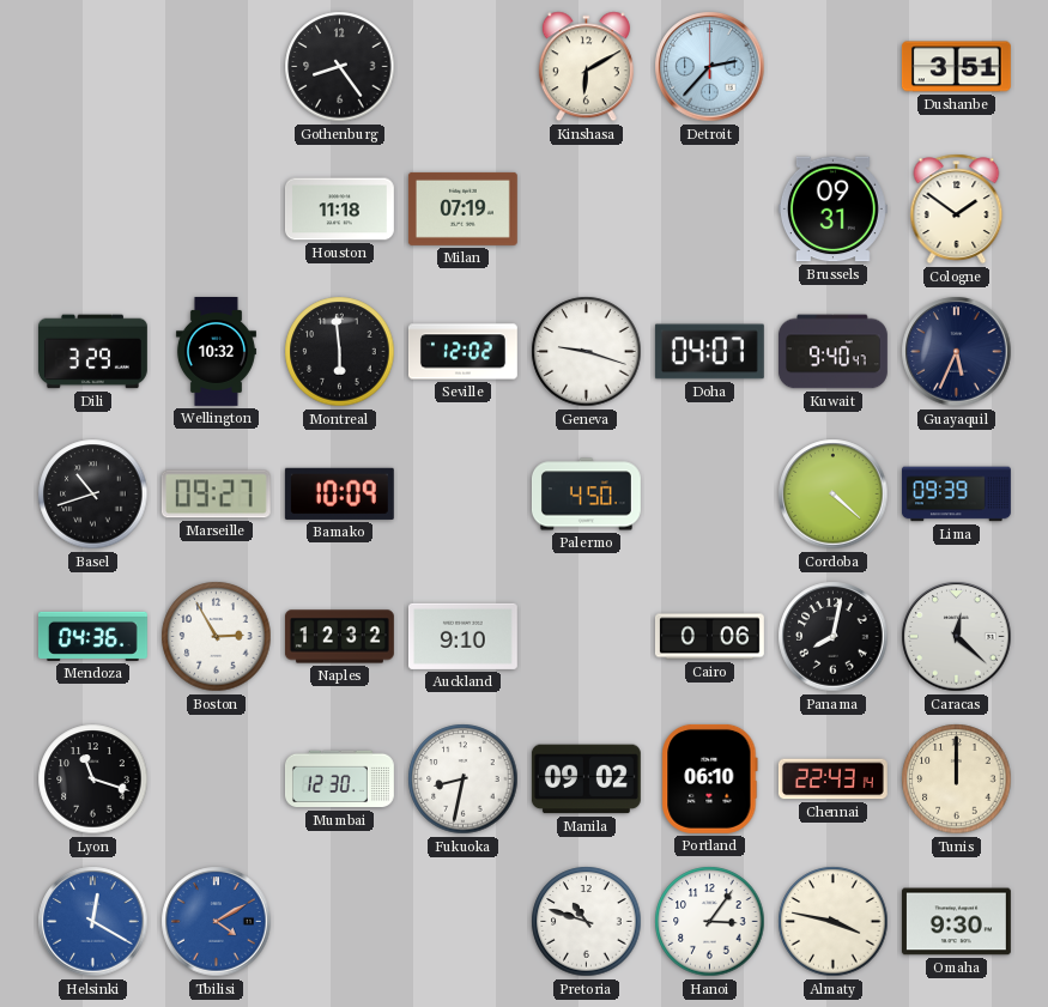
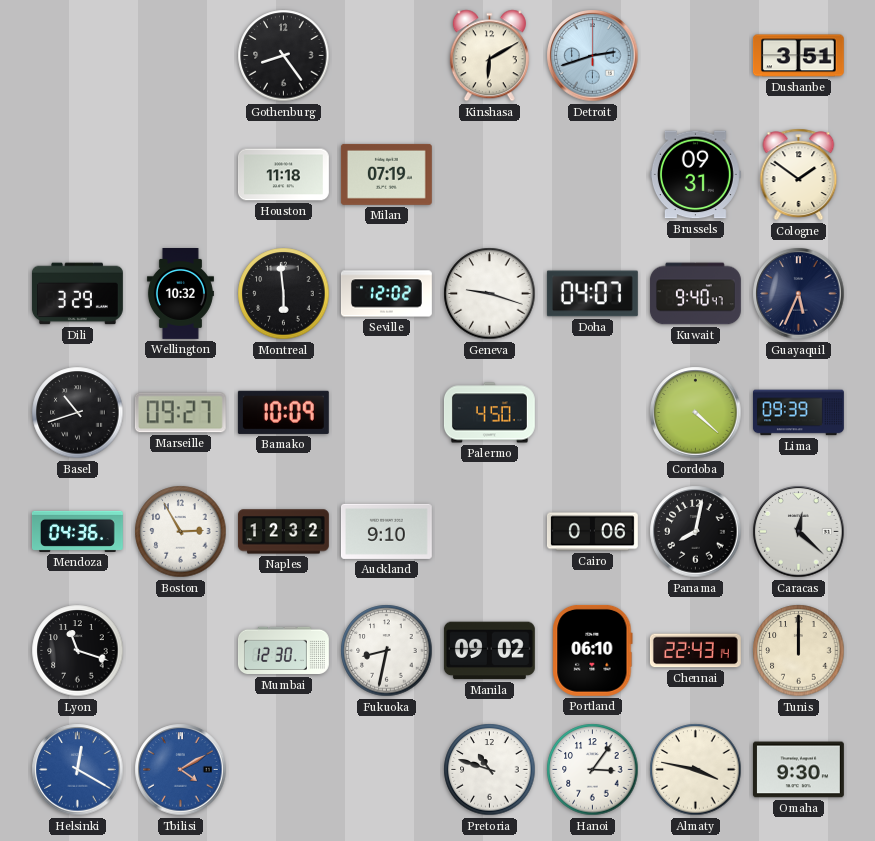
Detroit: 2:37 -> 2:42 (593, 56)
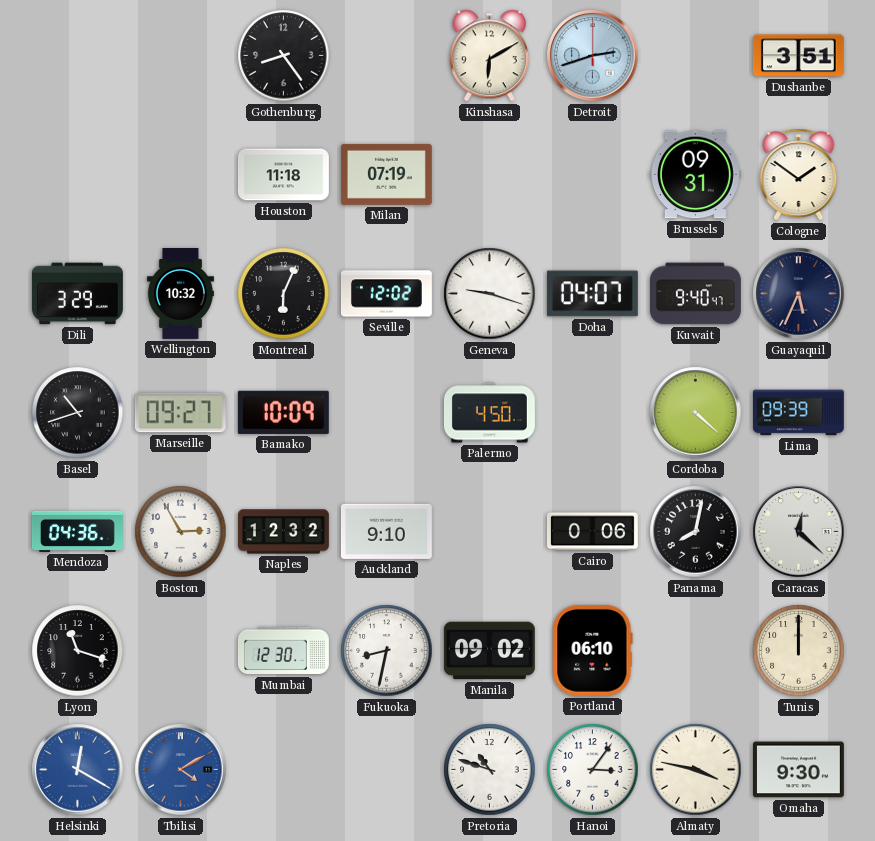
Montreal: 5:59 -> 6:04 (284, 294)
Chennai: 22:43 -> none (695, 651)
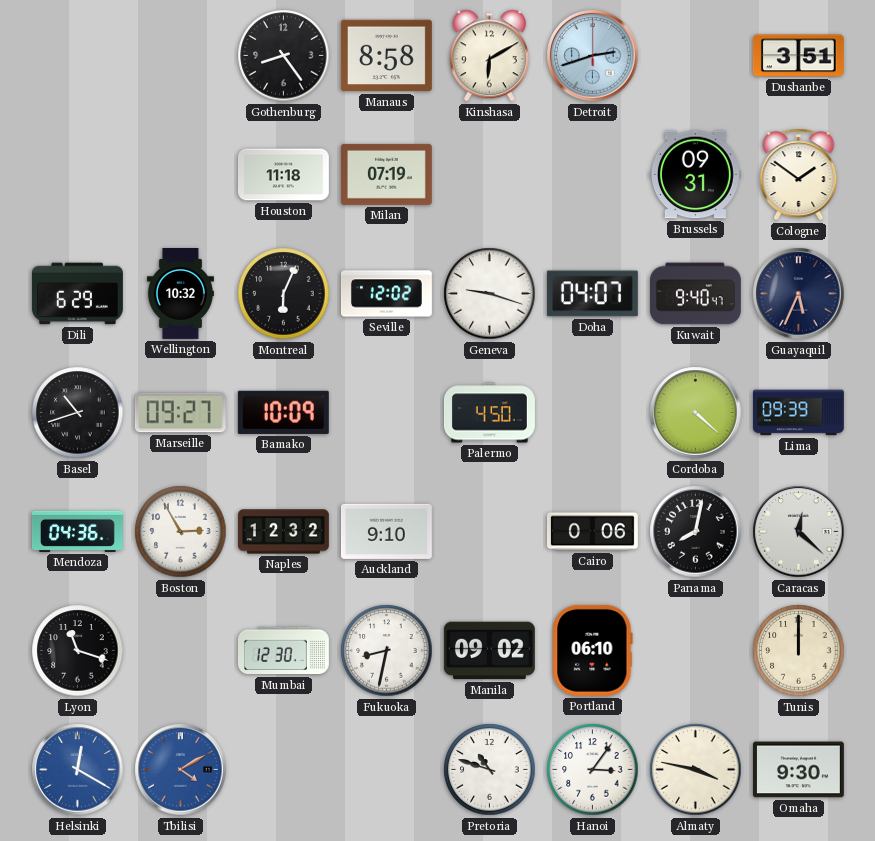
Manaus: none -> 8:58 (386, 56)
Dili: 3:29 -> 6:29 (77, 294)
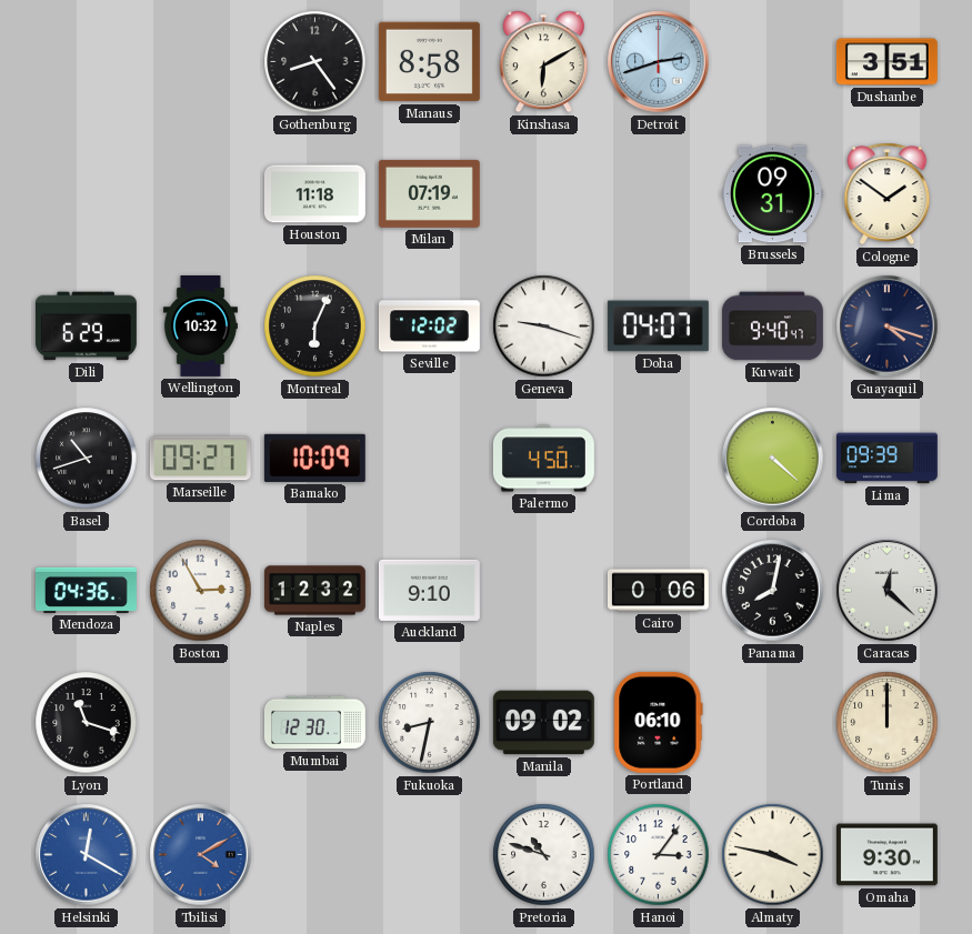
Guayaquil: 5:34 -> 4:18 (888, 327)
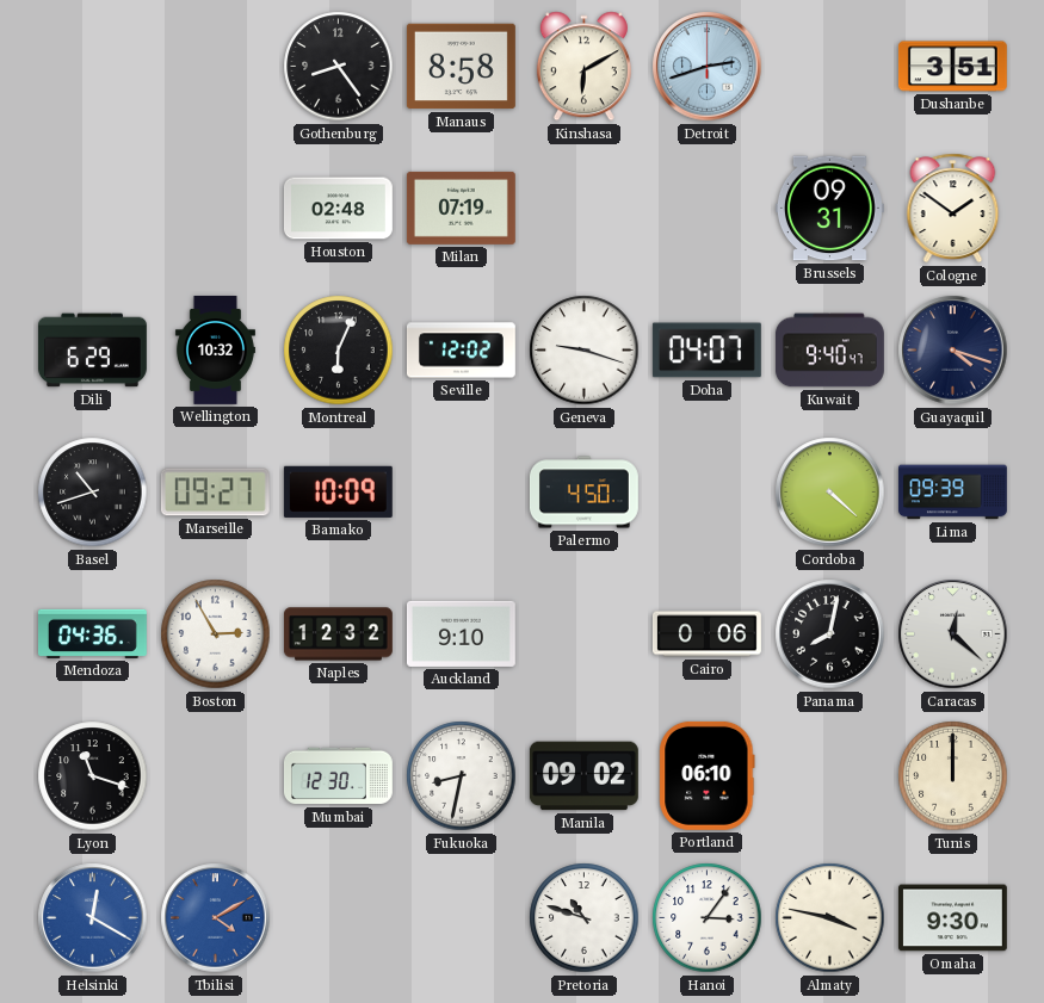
Houston: 11:18 -> 02:48 (338, 209)
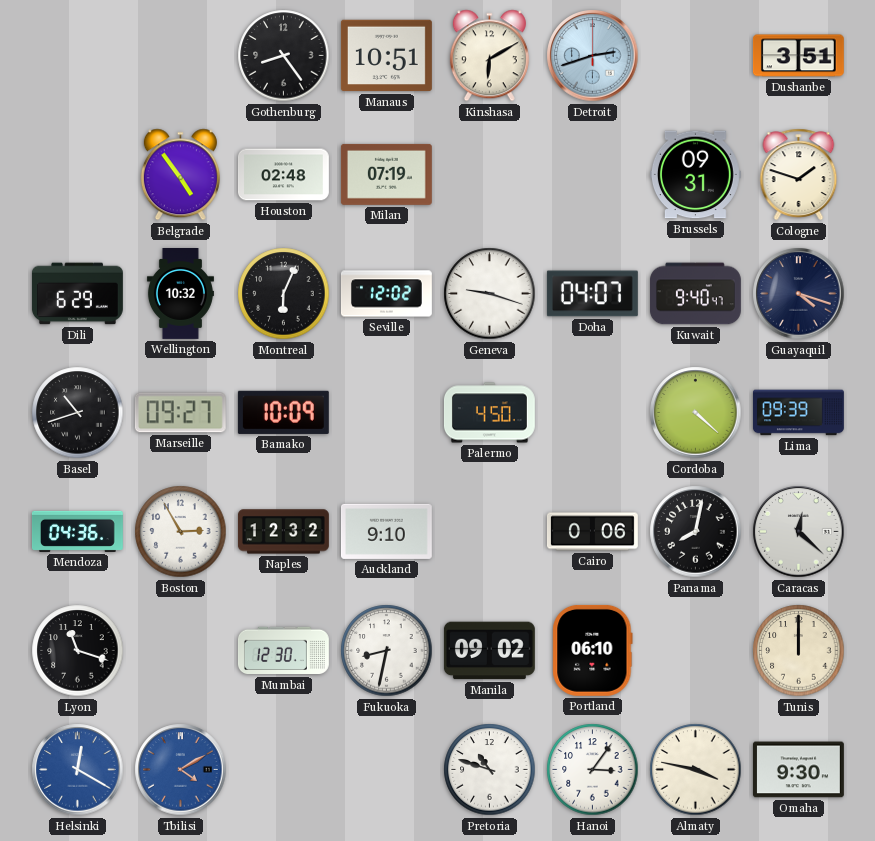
Manaus: 8:58 -> 10:51 (386, 56)
Belgrade: none -> 4:54 (180, 175)
Cologne: 1:51 -> 1:48 (799, 175)
